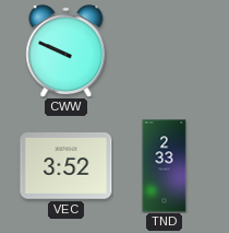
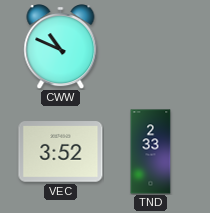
CWW: 9:49 -> 10:49 (61, 47)
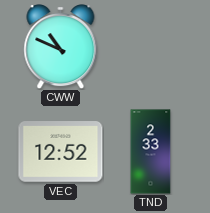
VEC: 3:52 -> 12:52 (61, 152)
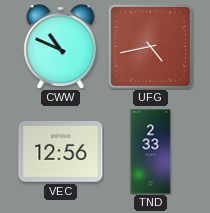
UFG: none -> 4:43 (151, 47)
VEC: 12:52 -> 12:56 (61, 152)
